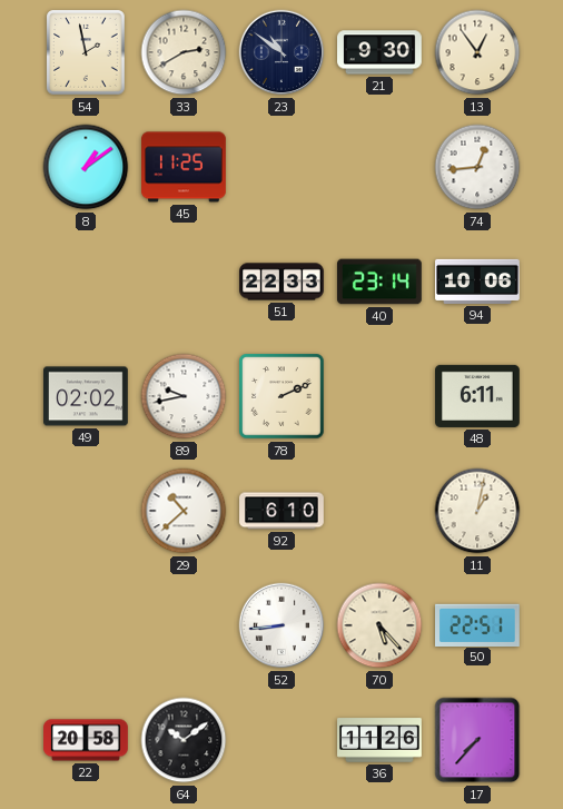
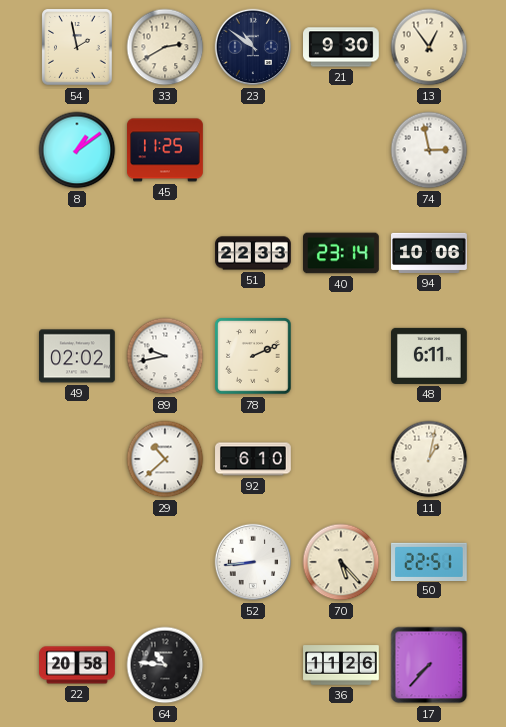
74: 12:44 -> 2:58 (429, 150)
64: 10:09 -> 10:46 (165, 665)
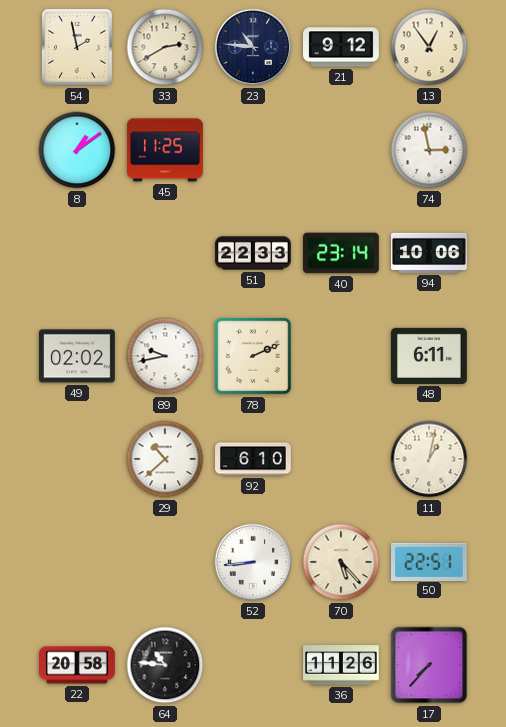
23: 10:51 -> 10:46 (253, 47)
21: 9:30 -> 9:12 (342, 47)
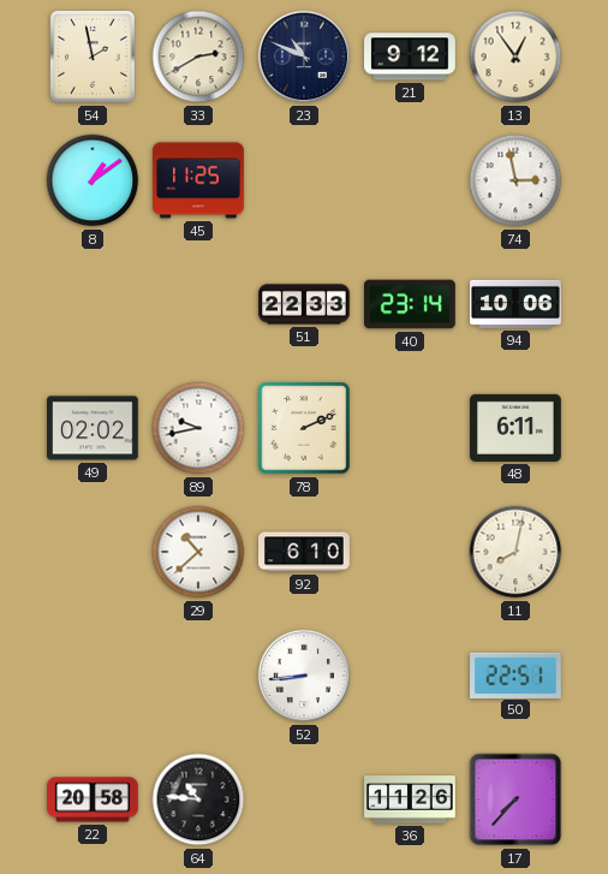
23: 10:46 -> 10:49 (304, 57)
11: 1:02 -> 8:02 (515, 552)
70: 5:23 -> none (341, 562)
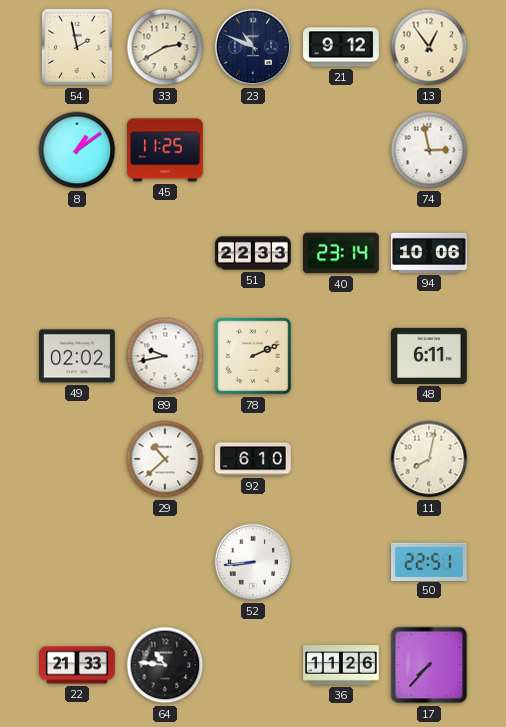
22: 20:58 -> 21:33 (77, 665)
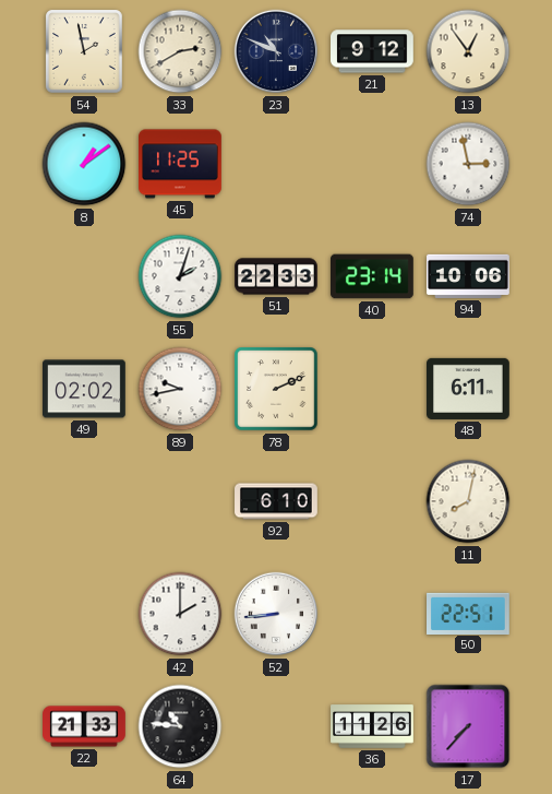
55: none -> 2:03 (180, 276)
29: 10:38 -> none (165, 459)
42: none -> 2:00 (180, 614)
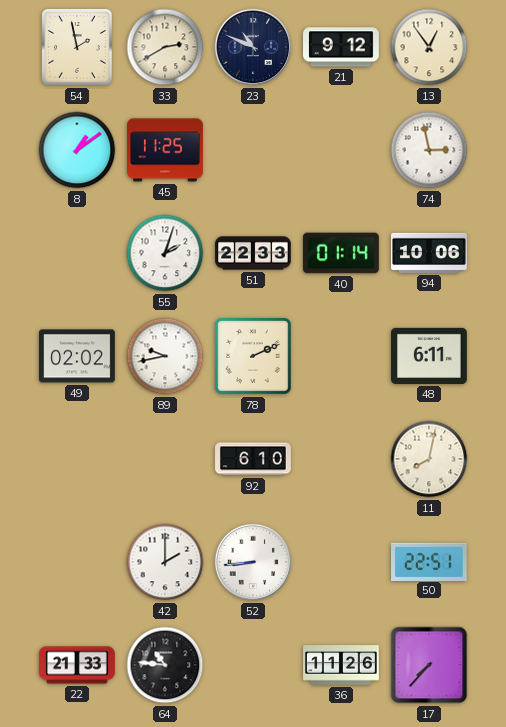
40: 23:14 -> 01:14 (342, 253)
